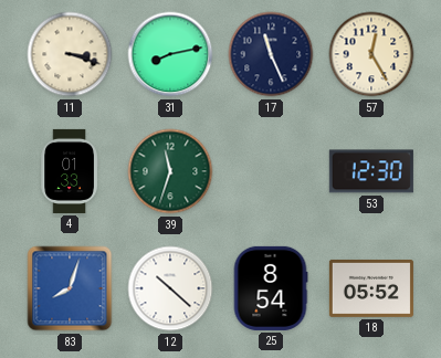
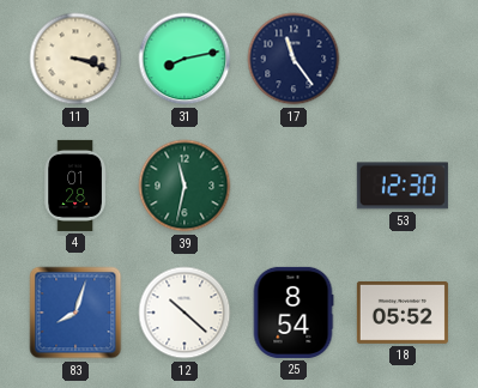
17: 11:26 -> 11:24 (294, 59)
57: 12:25 -> none (371, 54)
4: 01:33 -> 01:28 (75, 186)
39: 11:33 -> 11:32 (184, 186)
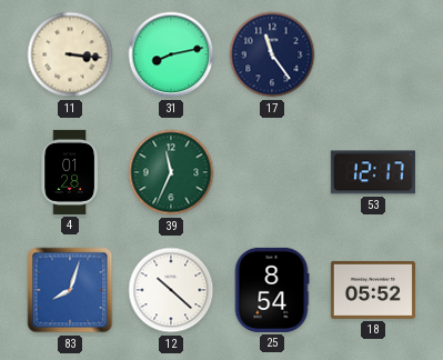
11: 3:18 -> 3:16 (70, 54)
39: 11:32 -> 11:34 (171, 172)
53: 12:30 -> 12:17 (373, 172)
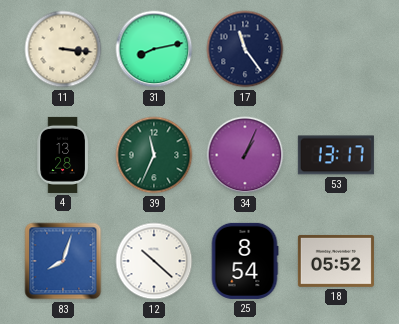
4: 01:28 -> 13:28 (63, 155)
34: none -> 1:04 (245, 155)
53: 12:17 -> 13:17 (336, 155)
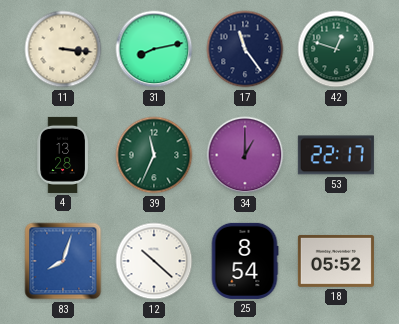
42: none -> 12:48 (336, 49)
34: 1:04 -> 1:00 (245, 155)
53: 13:17 -> 22:17 (336, 155)
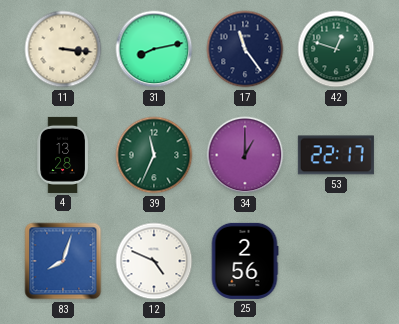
12: 10:22 -> 4:49 (154, 261)
25: 8:54 -> 2:56 (245, 261)
18: 05:52 -> none (336, 261)
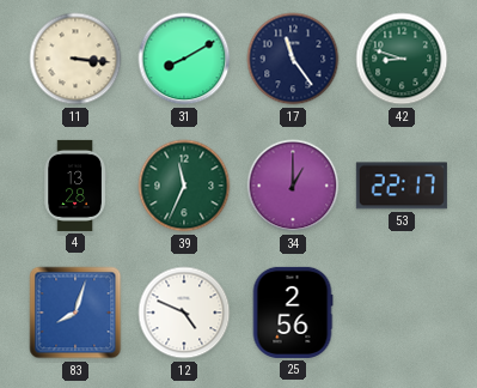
31: 8:13 -> 8:10 (184, 59)
42: 12:48 -> 8:48 (402, 59)
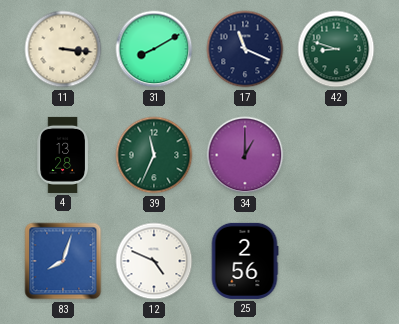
17: 11:24 -> 11:19 (245, 49)
53: 22:17 -> none (402, 186)
